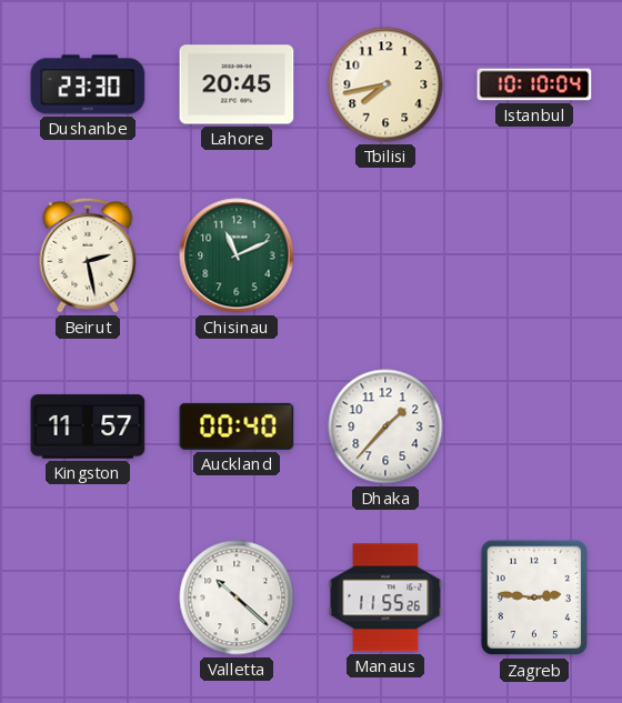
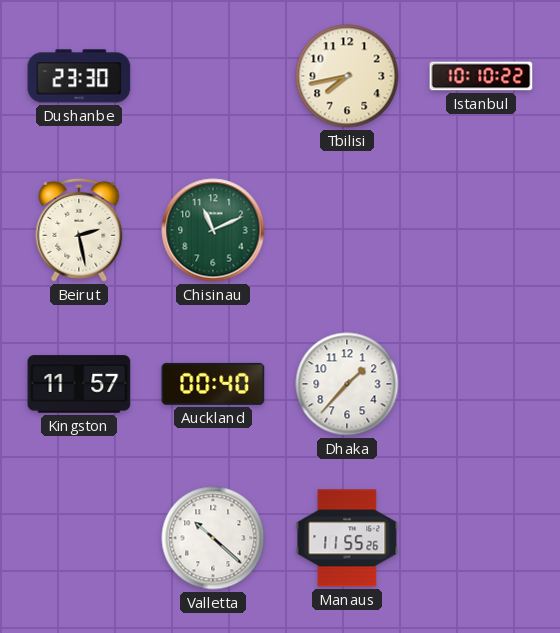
Lahore: 20:45 -> none (237, 84)
Istanbul: 10:10:04 -> 10:10:22 (481, 76)
Zagreb: 2:46 -> none (533, 597)
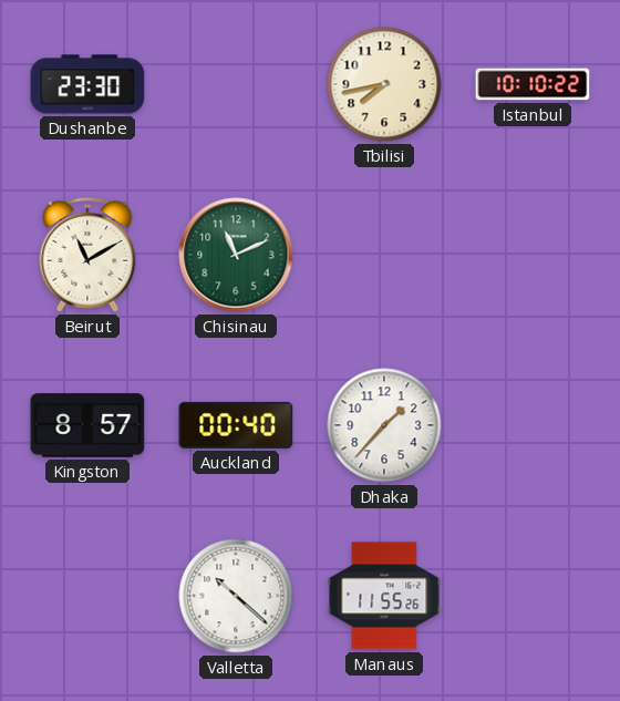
Beirut: 2:28 -> 11:10 (87, 255)
Kingston: 11:57 -> 8:57 (87, 425)
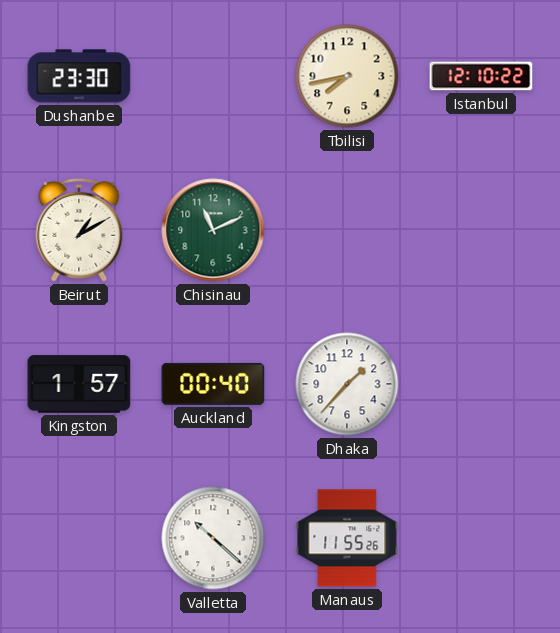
Istanbul: 10:10 -> 12:10 (481, 76)
Beirut: 11:10 -> 1:10 (79, 230)
Kingston: 8:57 -> 1:57 (79, 384)
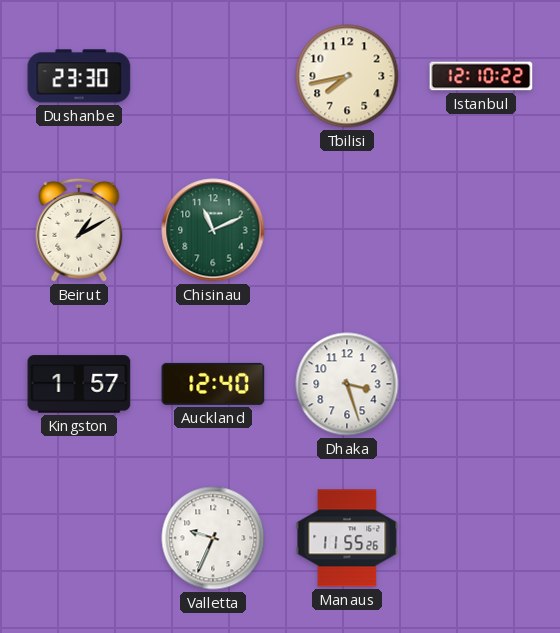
Auckland: 00:40 -> 12:40 (213, 384)
Dhaka: 1:37 -> 3:27 (347, 384)
Valletta: 10:22 -> 9:34 (213, 538)
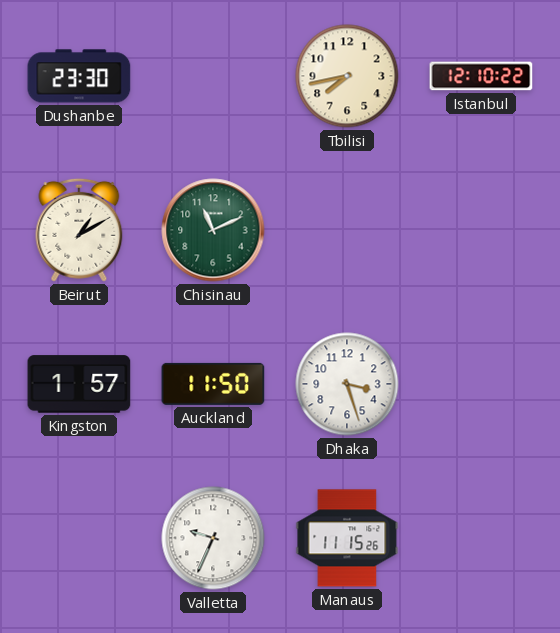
Auckland: 12:40 -> 11:50 (213, 384)
Manaus: 11:55 -> 11:15 (347, 538)
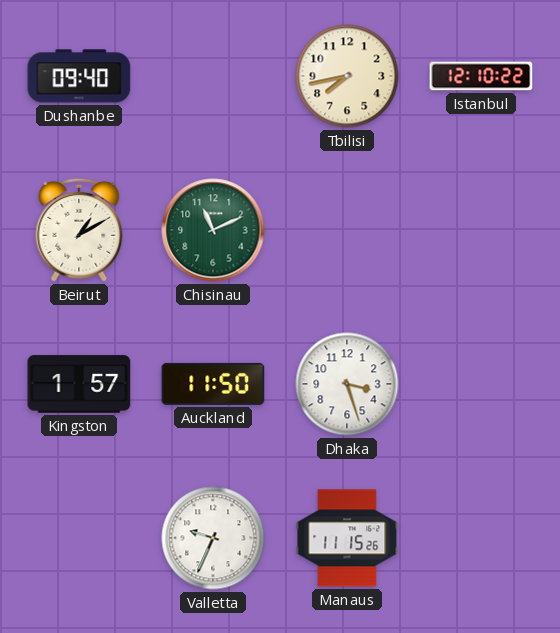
Dushanbe: 23:30 -> 09:40 (79, 76)
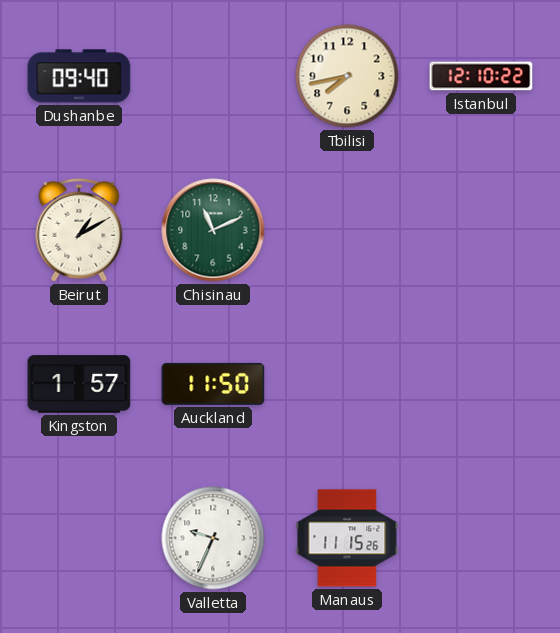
Dhaka: 3:27 -> none (347, 384)
